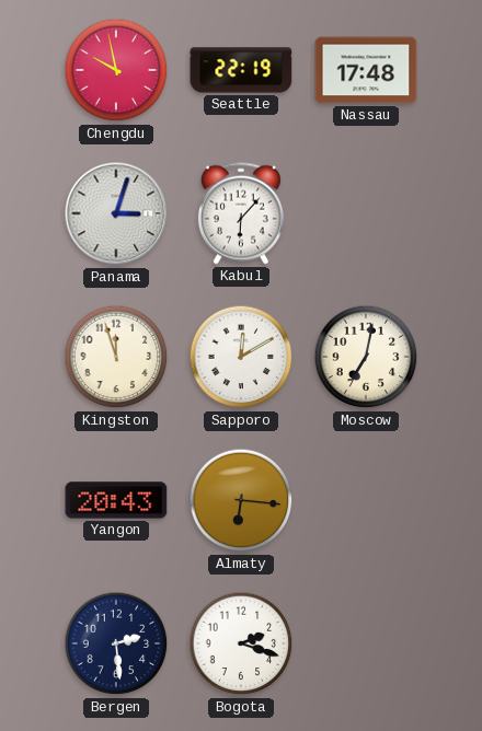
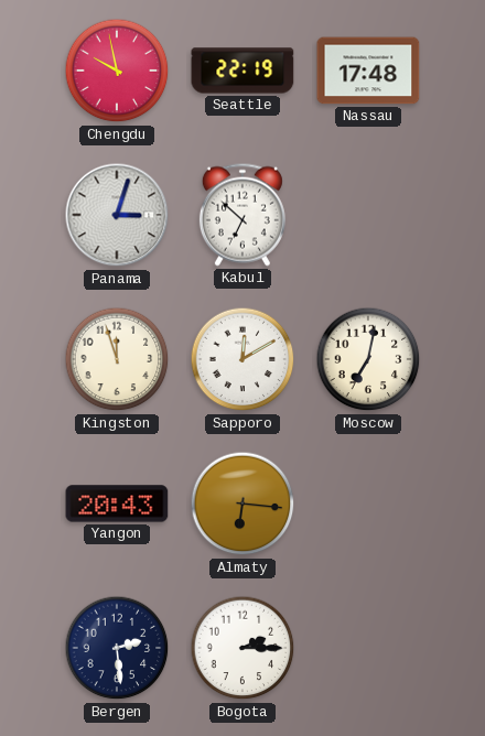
Kabul: 6:07 -> 6:52 (242, 215)
Bogota: 2:18 -> 2:15 (242, 648)
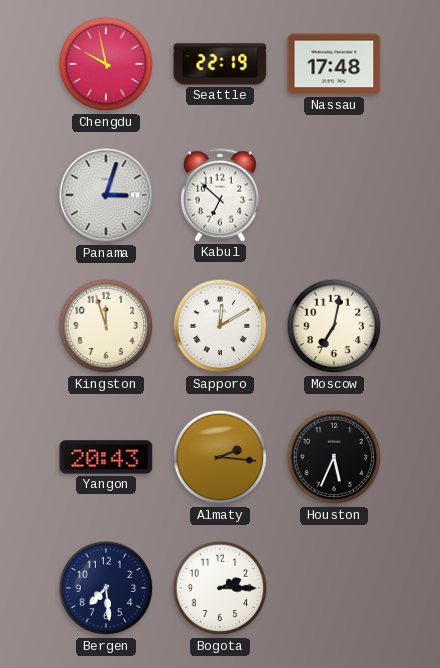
Almaty: 6:16 -> 2:16 (220, 457)
Houston: none -> 5:34 (334, 457)
Bergen: 2:29 -> 7:29 (106, 588)
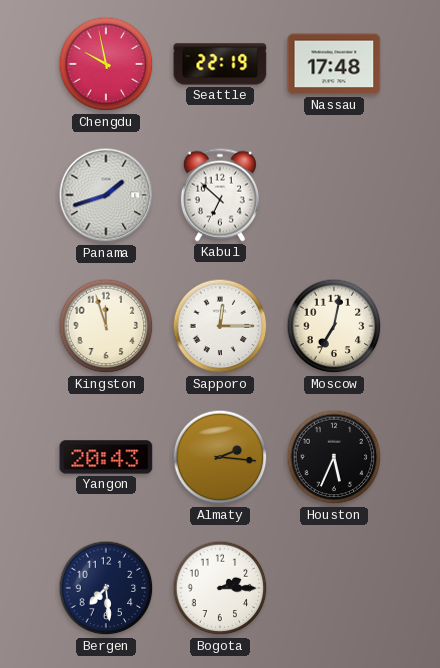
Panama: 3:03 -> 1:42 (106, 195)
Sapporo: 12:10 -> 12:15 (220, 326)
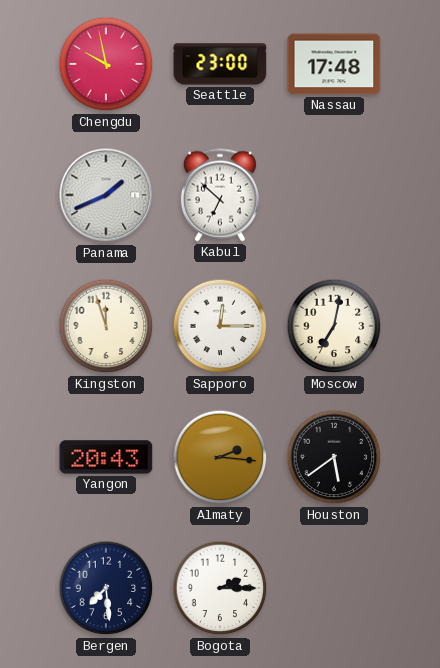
Seattle: 22:19 -> 23:00 (220, 64)
Panama: 1:42 -> 1:41 (106, 195)
Houston: 5:34 -> 5:39 (334, 457)
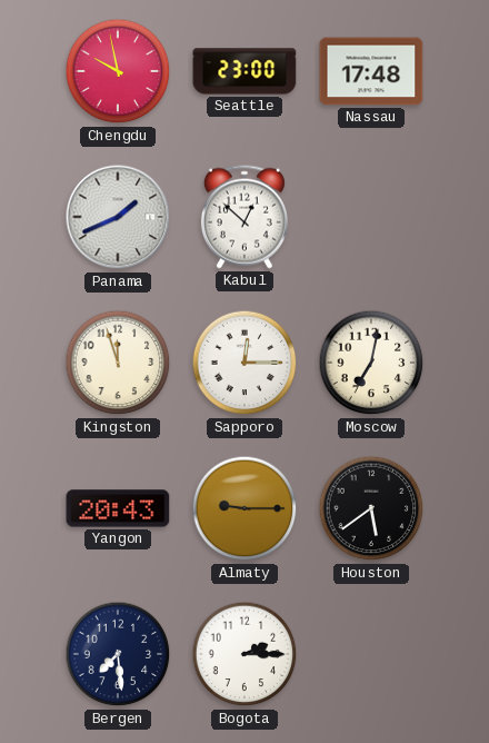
Kabul: 6:52 -> 12:52 (244, 217)
Almaty: 2:16 -> 9:15 (244, 508)
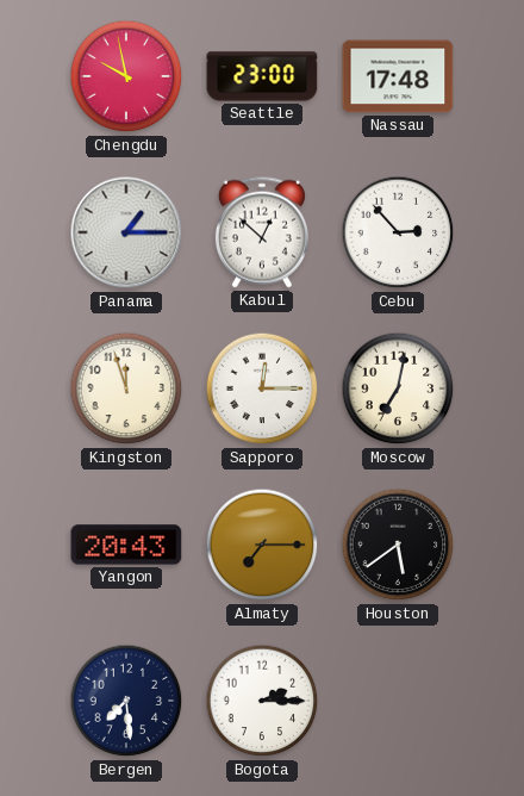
Panama: 1:41 -> 1:15 (126, 232)
Cebu: none -> 2:53 (398, 232)
Almaty: 9:15 -> 7:15 (262, 545)
